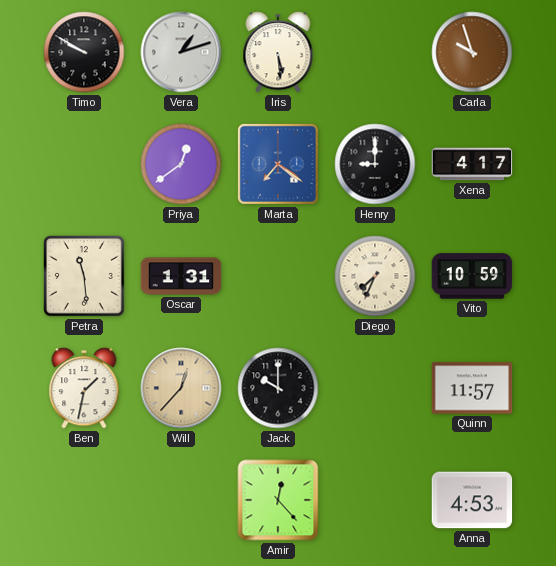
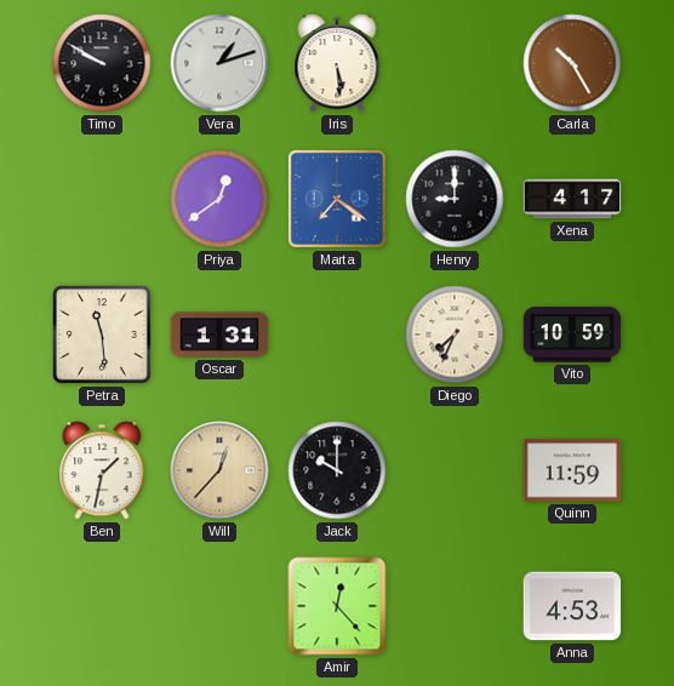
Carla: 9:57 -> 10:25 (572, 63)
Quinn: 11:57 -> 11:59 (572, 470)
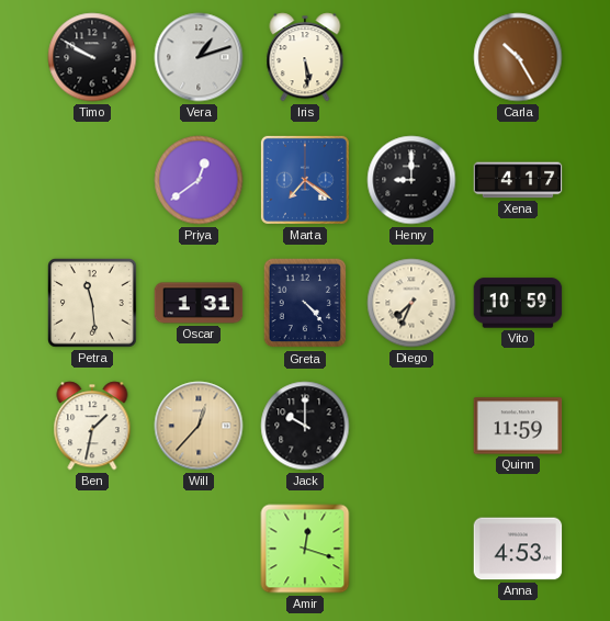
Greta: none -> 4:23 (305, 303)
Amir: 12:23 -> 12:18 (305, 549)
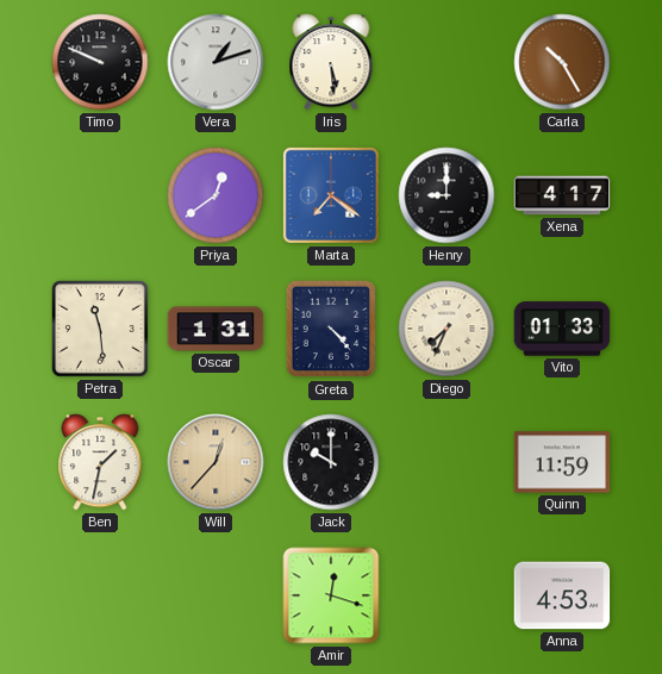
Timo: 9:50 -> 9:49 (100, 62)
Vito: 10:59 -> 01:33 (562, 329)
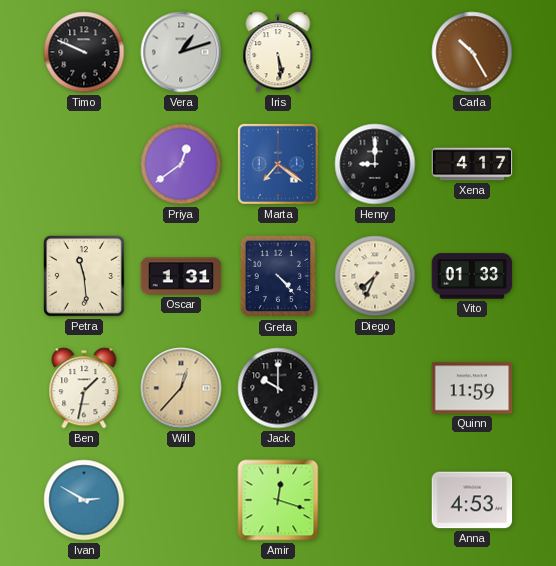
Ivan: none -> 2:50 (84, 500)
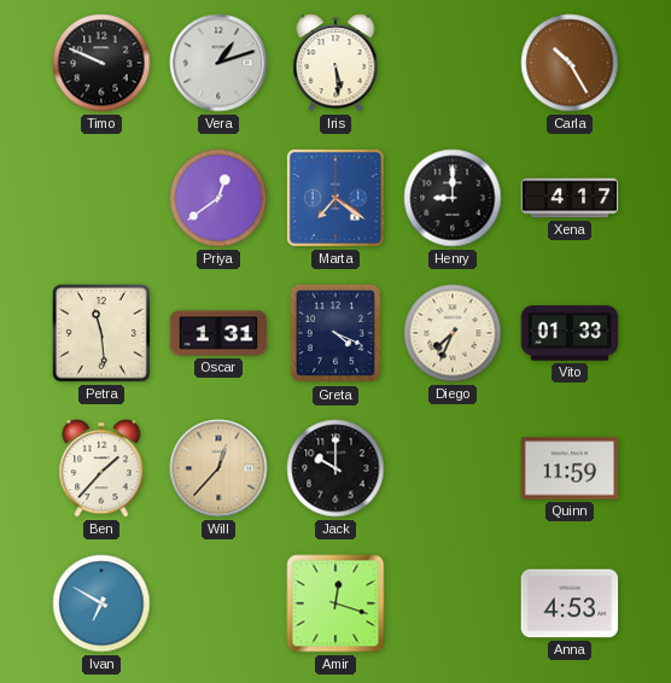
Greta: 4:23 -> 4:19 (335, 333)
Ben: 1:32 -> 1:37 (101, 468)
Ivan: 2:50 -> 6:50 (101, 603)
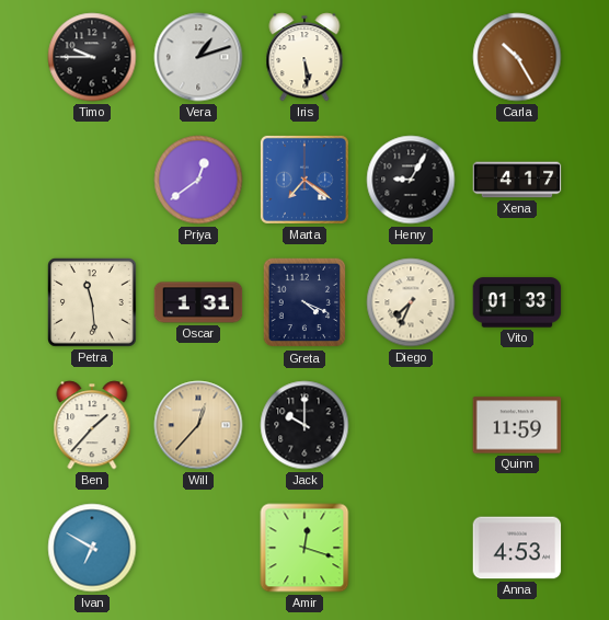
Timo: 9:49 -> 9:45 (92, 57)
Henry: 9:00 -> 9:05 (411, 180)
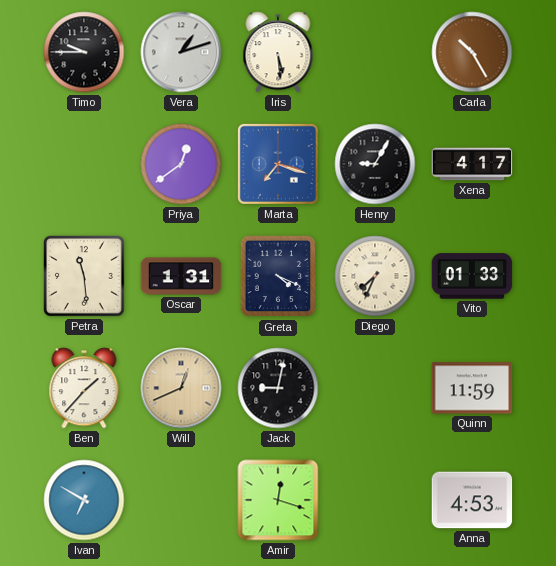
Marta: 7:21 -> 7:18 (278, 164)
Will: 12:37 -> 12:41 (181, 388)
Jack: 10:00 -> 9:02 (278, 388)
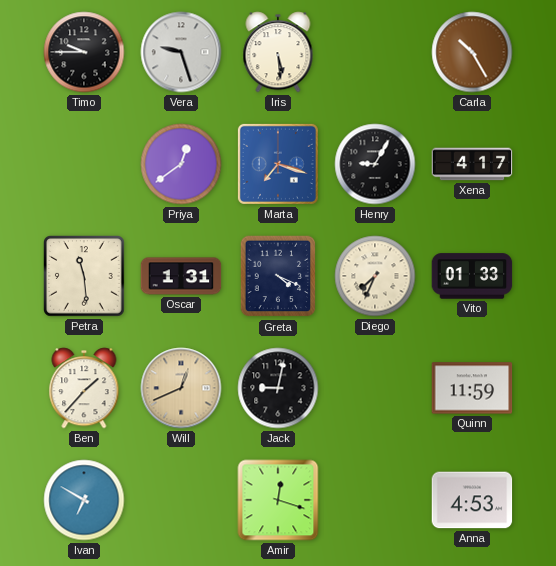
Vera: 1:12 -> 9:27 (181, 52)
